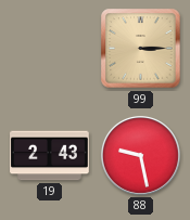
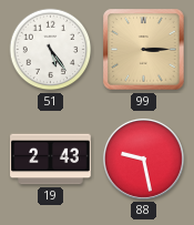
51: none -> 5:24 (51, 50)
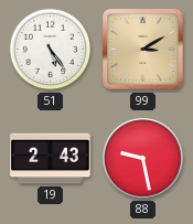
99: 3:15 -> 3:10 (143, 50)
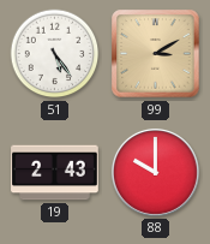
88: 9:28 -> 10:00 (155, 172)
